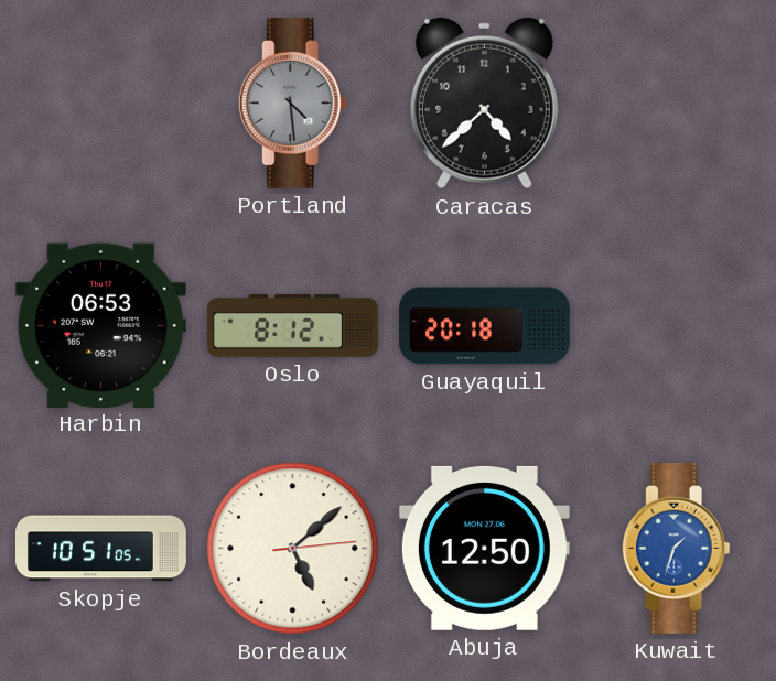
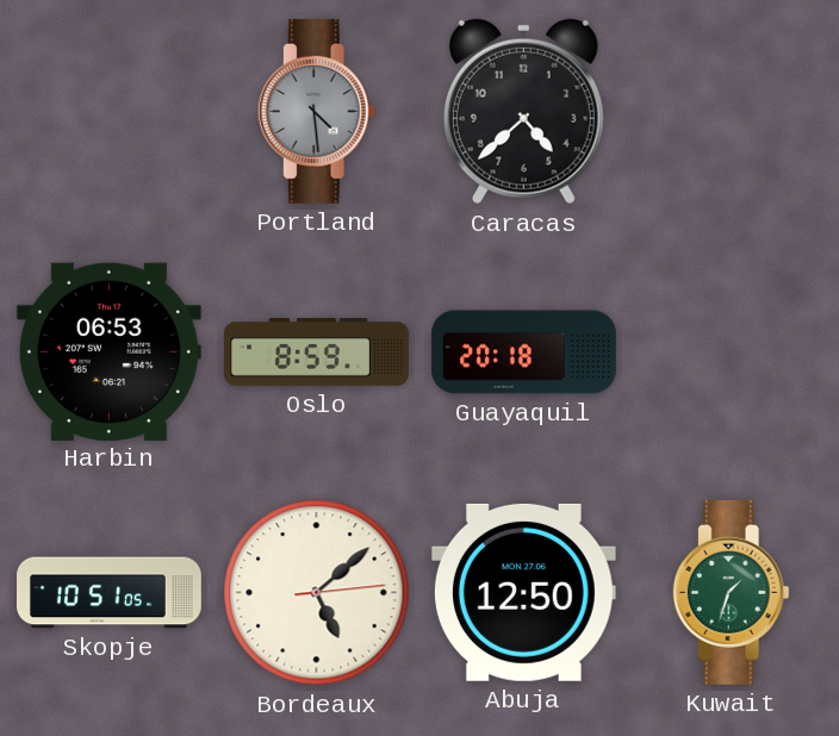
Oslo: 8:12 -> 8:59 (317, 353)
Kuwait dial: blue -> green (731, 592)
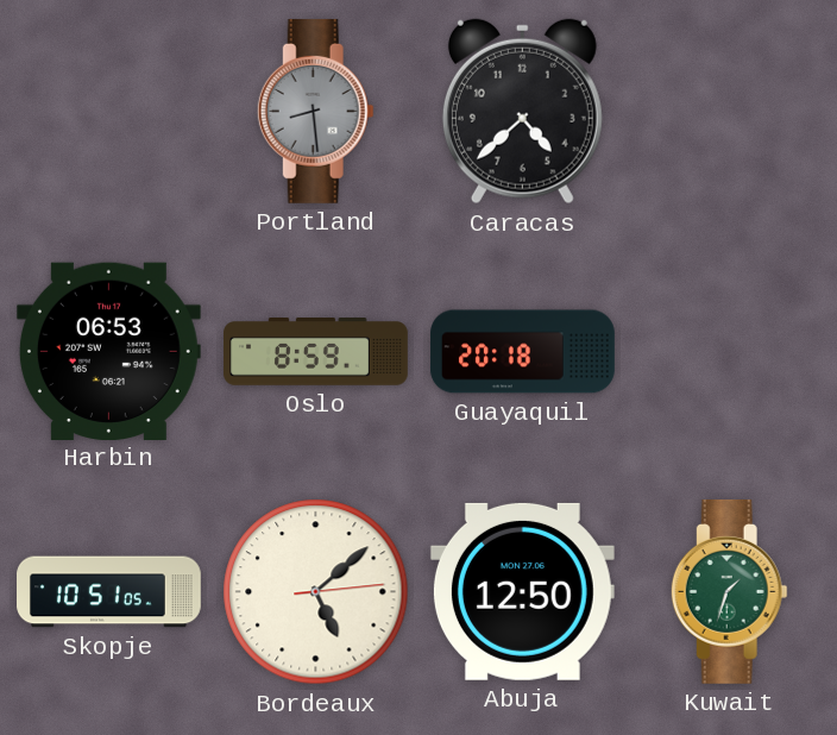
Portland: 4:29 -> 8:29 (315, 111)
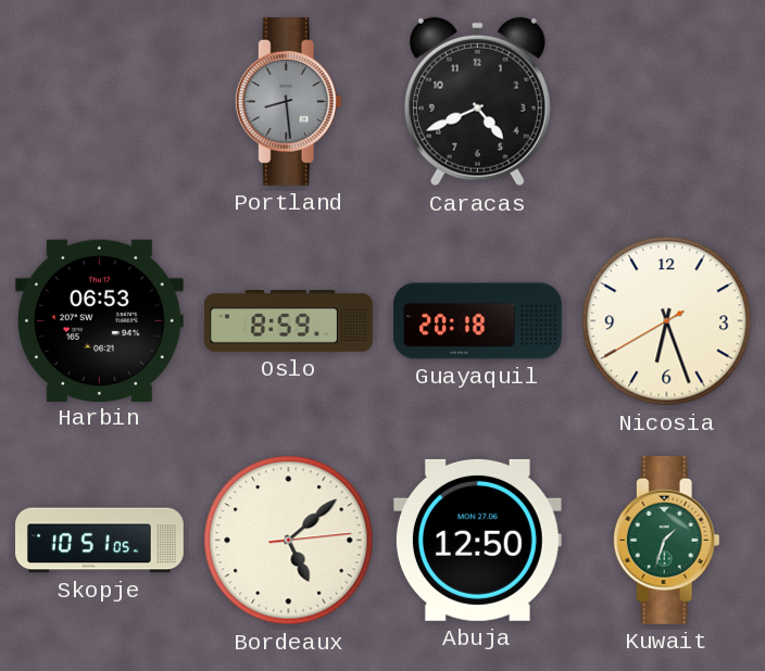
Caracas: 4:38 -> 4:41 (477, 102)
Nicosia: none -> 6:26 (667, 321)
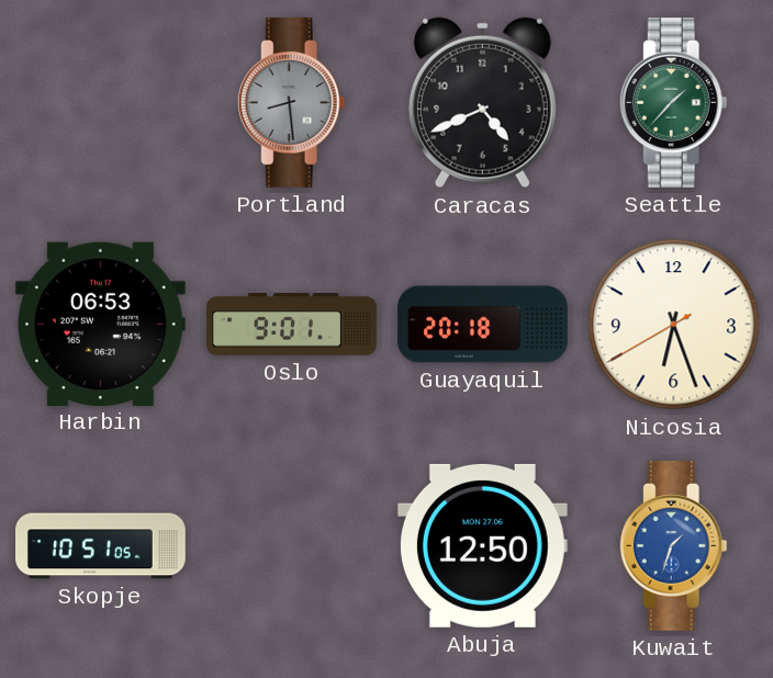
Seattle: none -> 1:37 (673, 102)
Oslo: 8:59 -> 9:01 (292, 325)
Bordeaux: 5:08 -> none (289, 541)
Kuwait dial: green -> blue (673, 545)
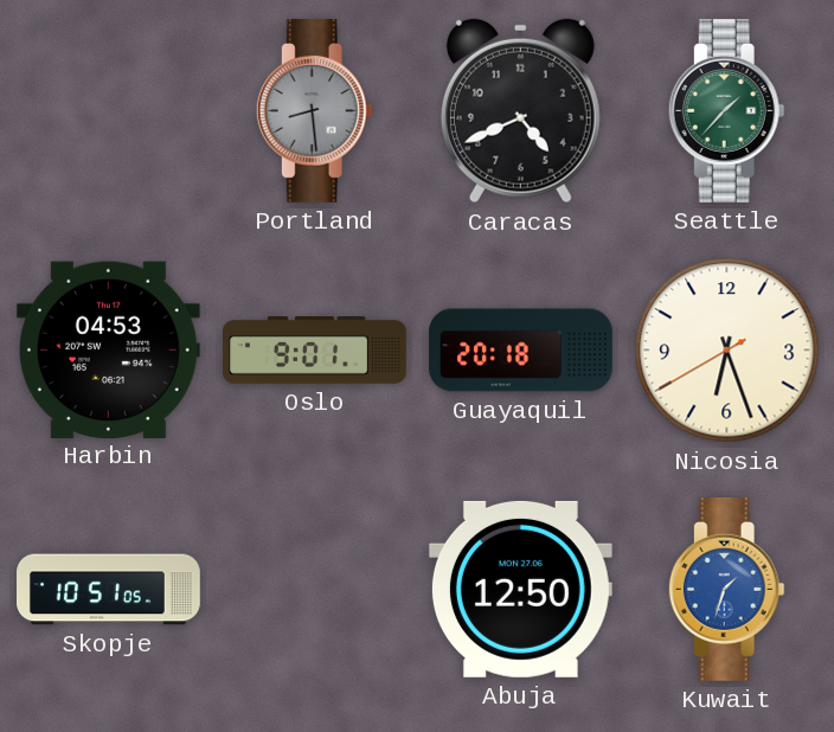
Harbin: 06:53 -> 04:53 (108, 349)
